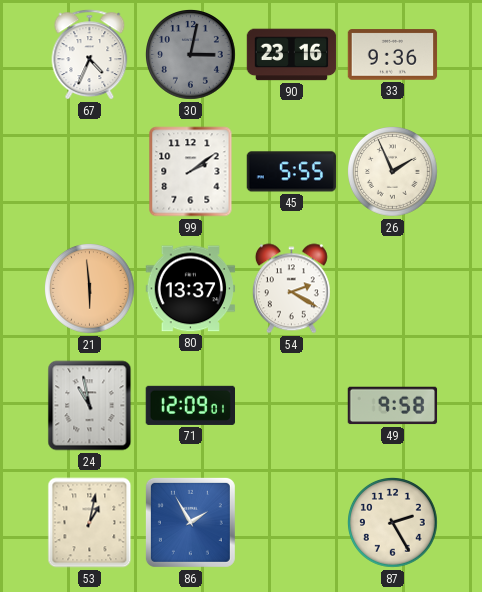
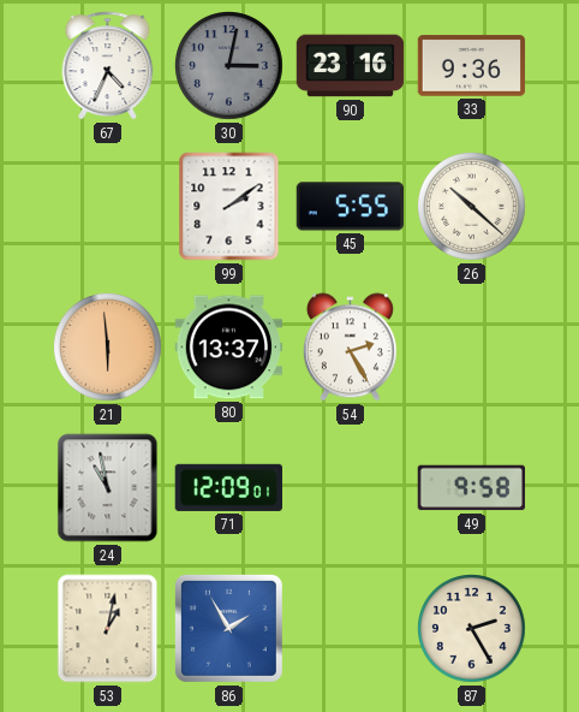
26: 1:56 -> 10:22 (472, 207)
54: 2:20 -> 2:25 (350, 348)
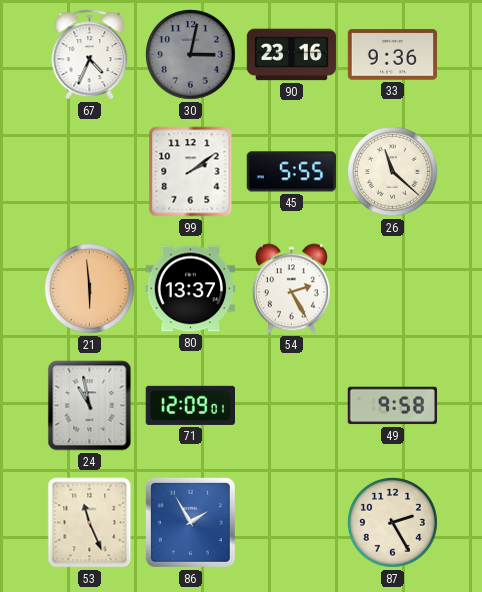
26: 10:22 -> 11:22 (393, 172)
53: 1:02 -> 11:26 (90, 523)
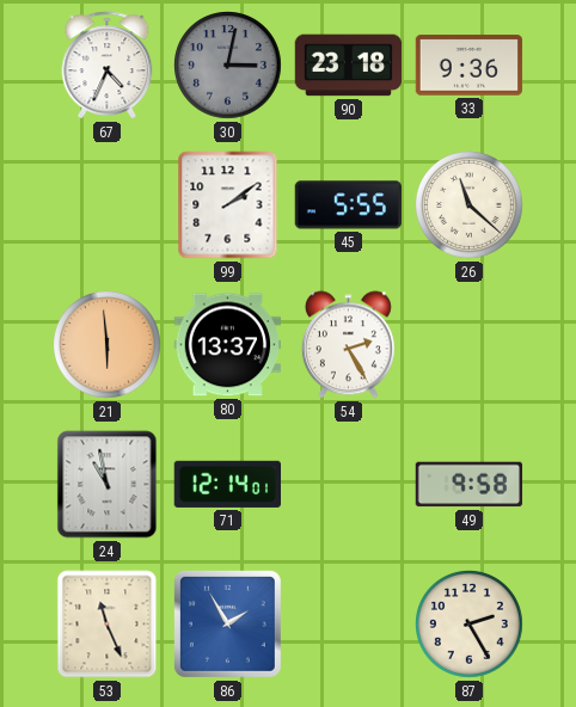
90: 23:16 -> 23:18 (349, 66)
71: 12:09 -> 12:14 (227, 484)
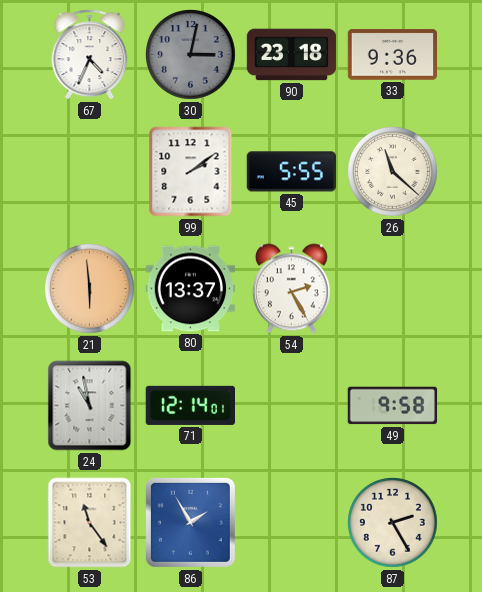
53: 11:26 -> 11:24 (90, 523)
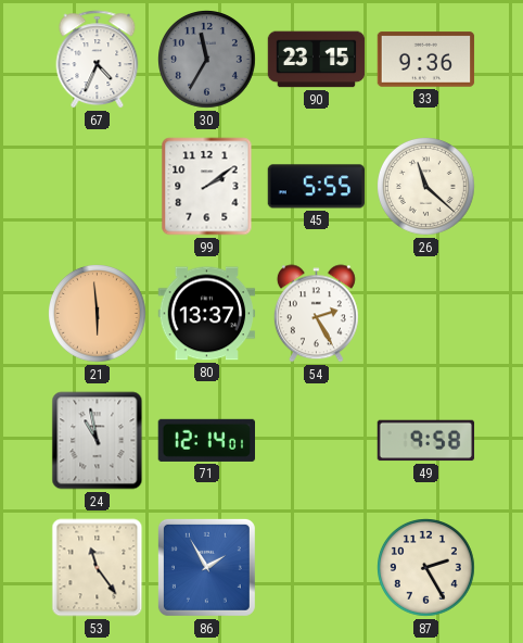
30: 3:02 -> 11:35 (207, 60)
90: 23:18 -> 23:15 (317, 60)
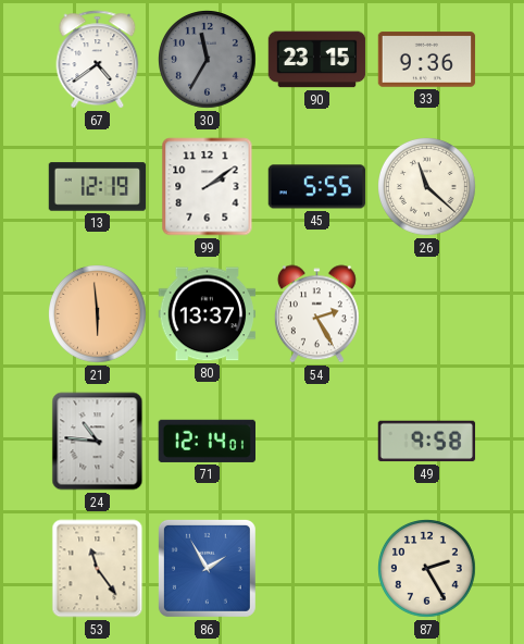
67: 4:34 -> 4:39 (98, 60)
13: none -> 12:19 (98, 187)
24: 10:58 -> 10:46 (98, 442)
